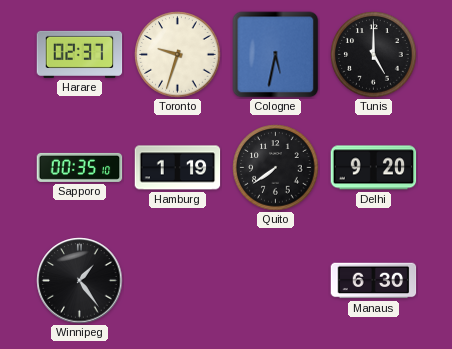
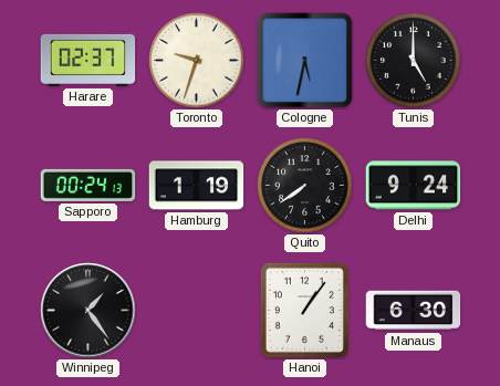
Sapporo: 00:35 -> 00:24 (88, 185)
Delhi: 9:20 -> 9:24 (414, 186)
Hanoi: none -> 1:06 (304, 310)
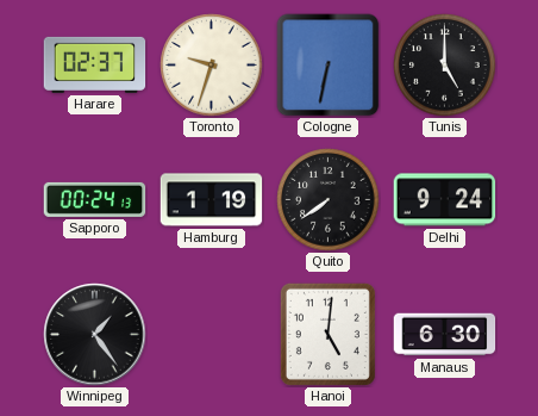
Cologne: 5:32 -> 6:32 (329, 66)
Hanoi: 1:06 -> 5:01 (327, 334)
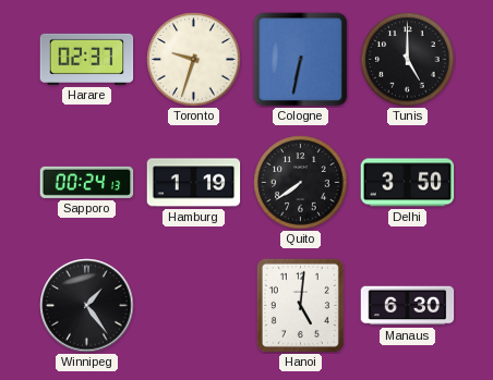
Delhi: 9:24 -> 3:50 (408, 183)
